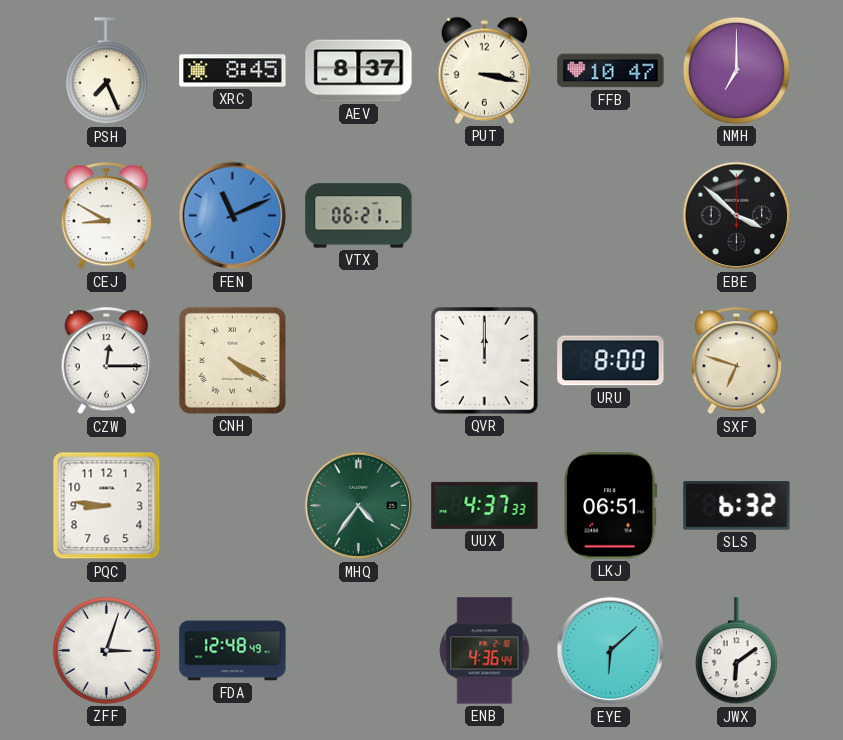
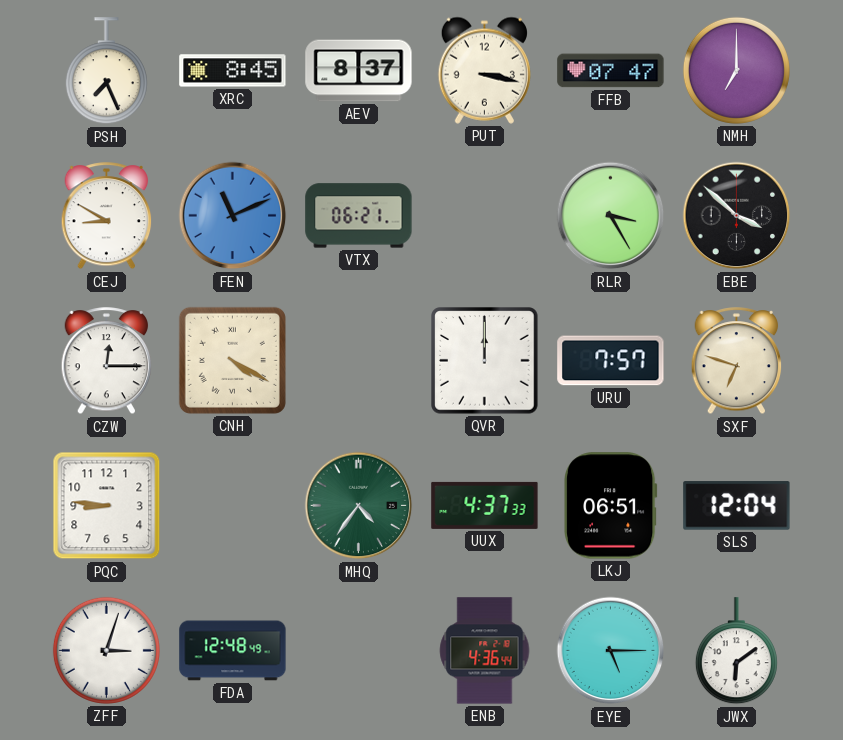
FFB: 10:47 -> 07:47 (611, 71)
RLR: none -> 3:25 (611, 216)
URU: 8:00 -> 7:57 (611, 361)
SLS: 6:32 -> 12:04 (737, 506)
EYE: 6:08 -> 5:15 (611, 651)
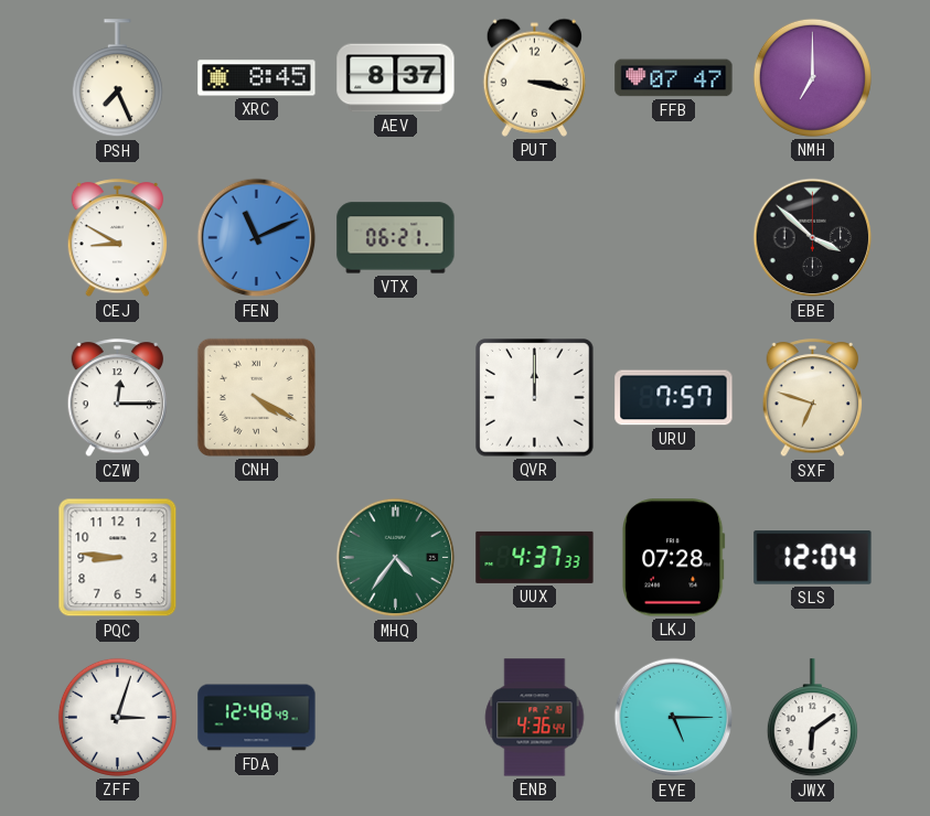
RLR: 3:25 -> none (611, 216)
LKJ: 06:51 -> 07:28 (674, 558)
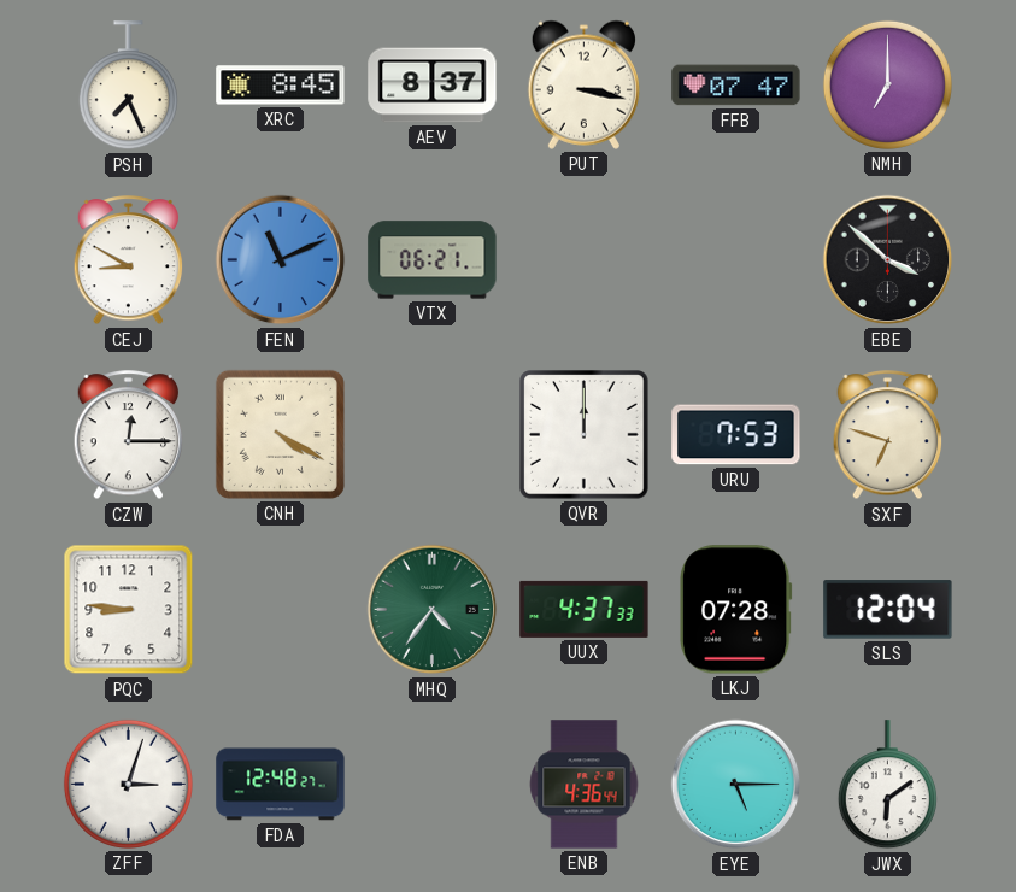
URU: 7:57 -> 7:53 (736, 435)
FDA: 12:48:49 -> 12:48:27 (281, 785)
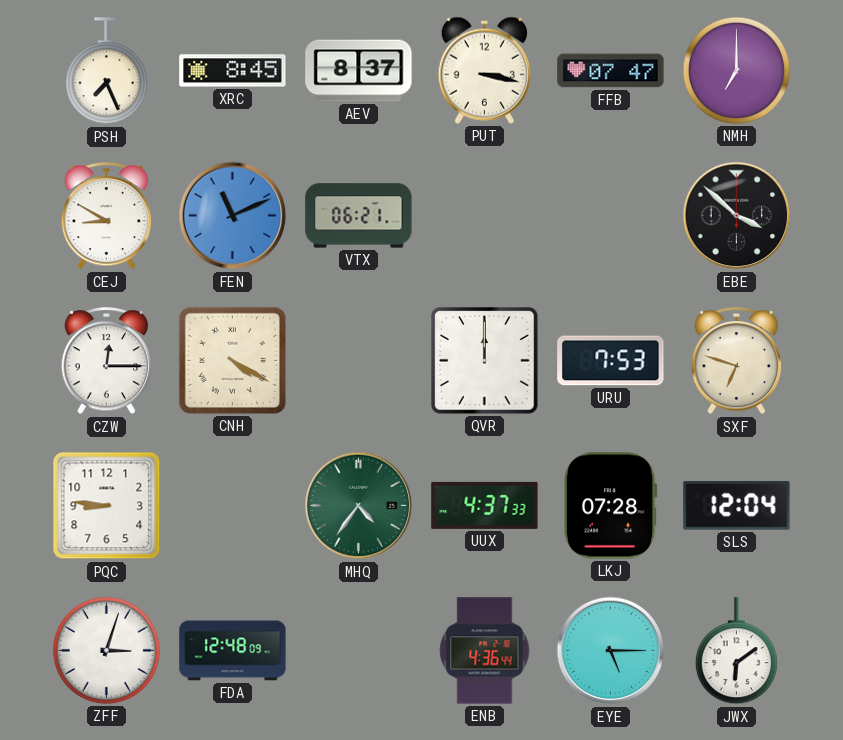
FDA: 12:48:27 -> 12:48:09 (233, 651)
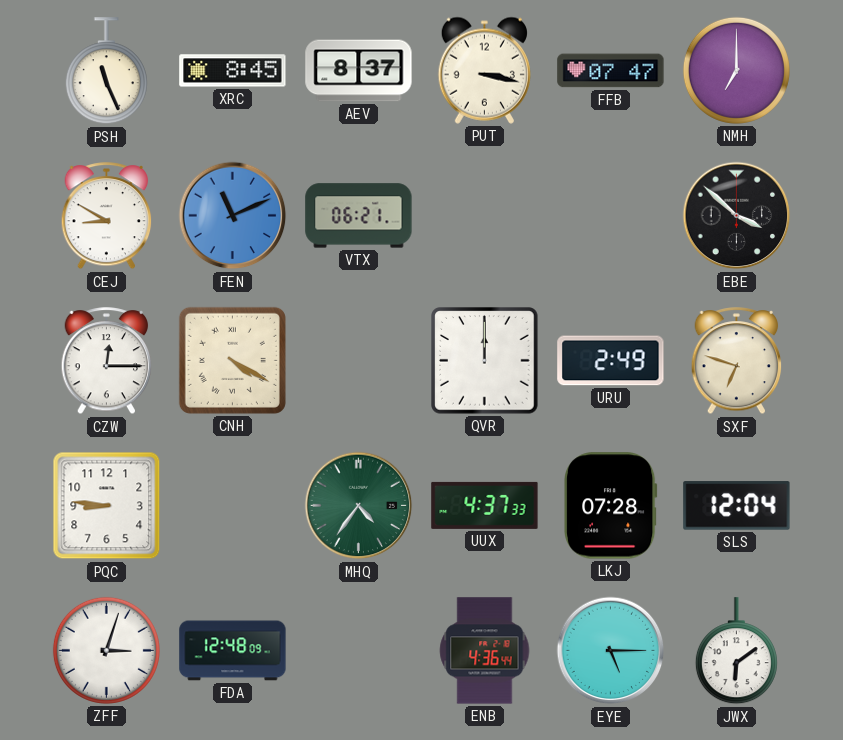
PSH: 7:26 -> 11:26 (106, 71)
URU: 7:53 -> 2:49 (611, 361)
